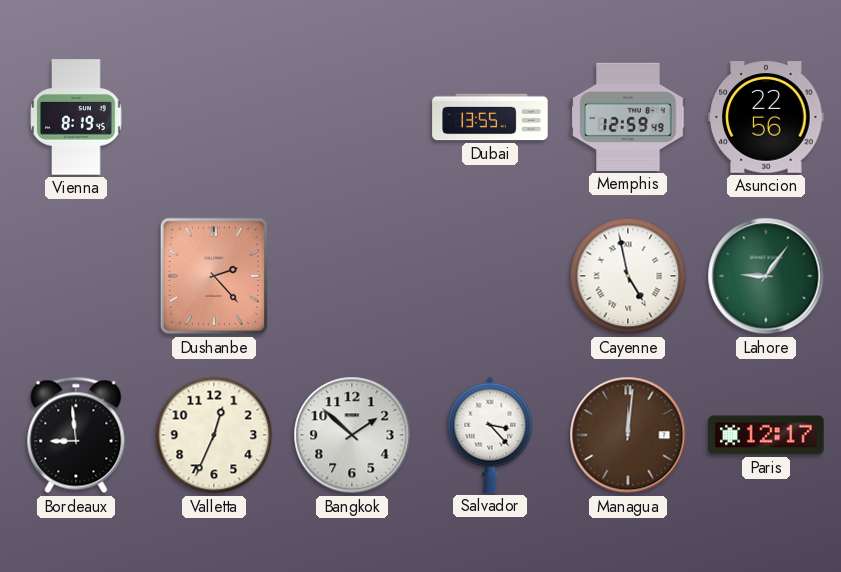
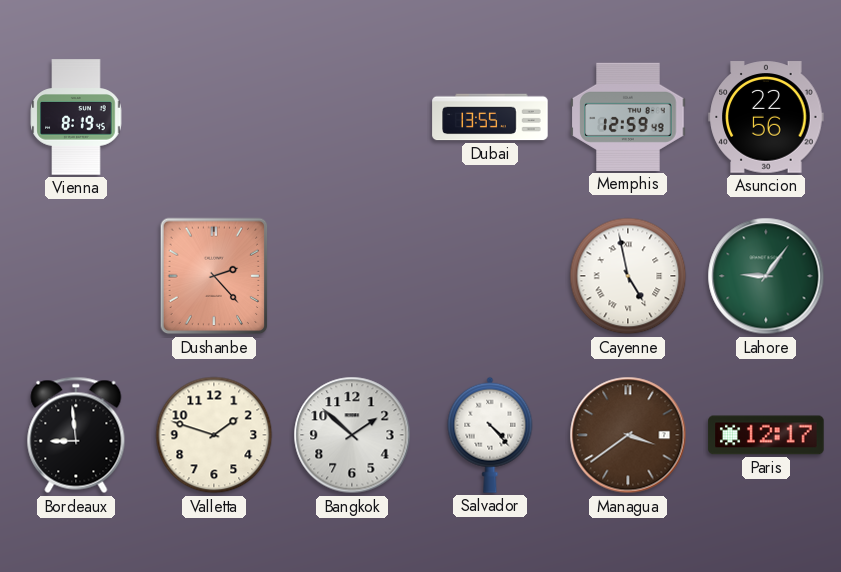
Valletta: 12:34 -> 1:48 (214, 435)
Salvador: 3:23 -> 4:23 (490, 435)
Managua: 12:01 -> 3:39 (628, 435)
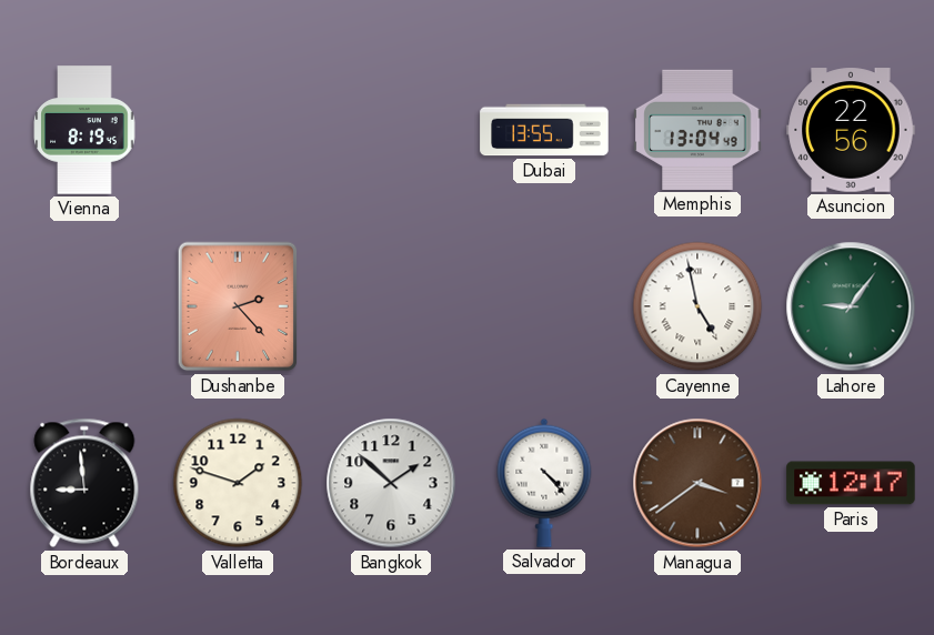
Memphis: 12:59 -> 13:04 (697, 130)
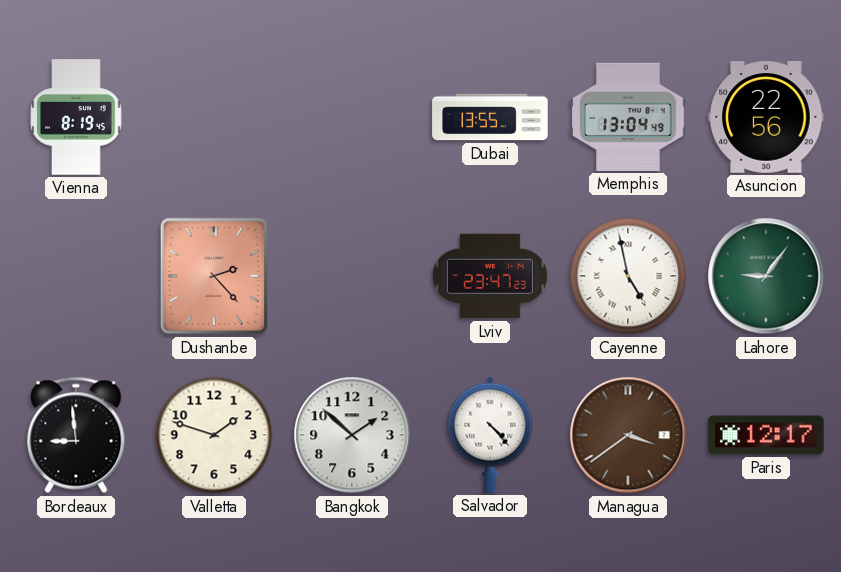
Lviv: none -> 23:47 (490, 276)
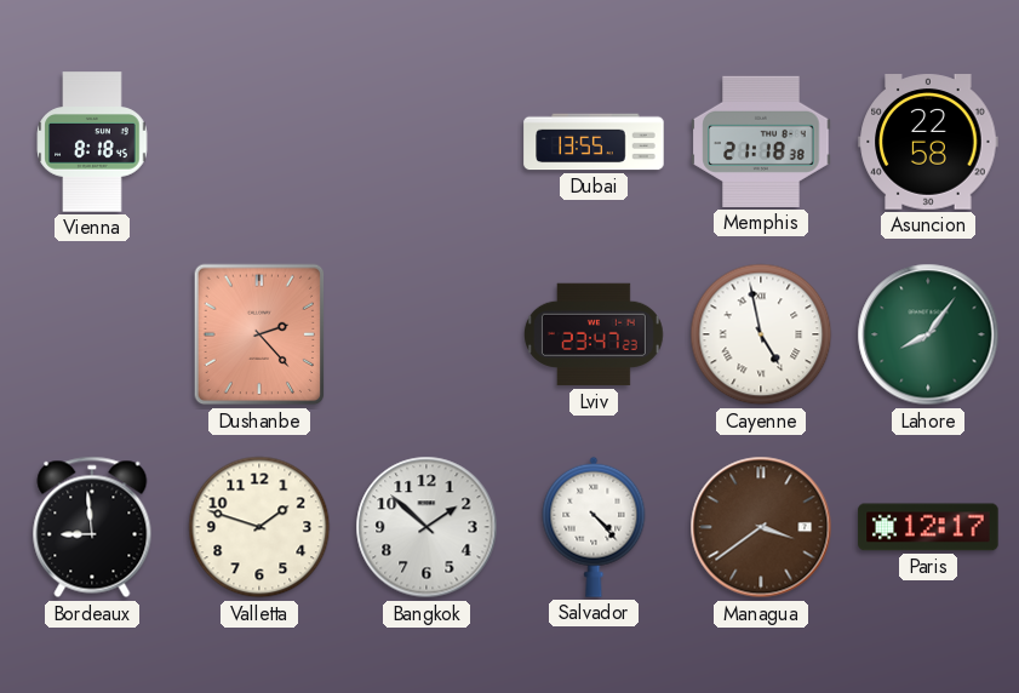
Vienna: 8:19 -> 8:18 (92, 142)
Memphis: 13:04 -> 21:18 (761, 142)
Asuncion: 22:56 -> 22:58 (928, 142)
Lahore: 9:06 -> 8:06 (928, 334)
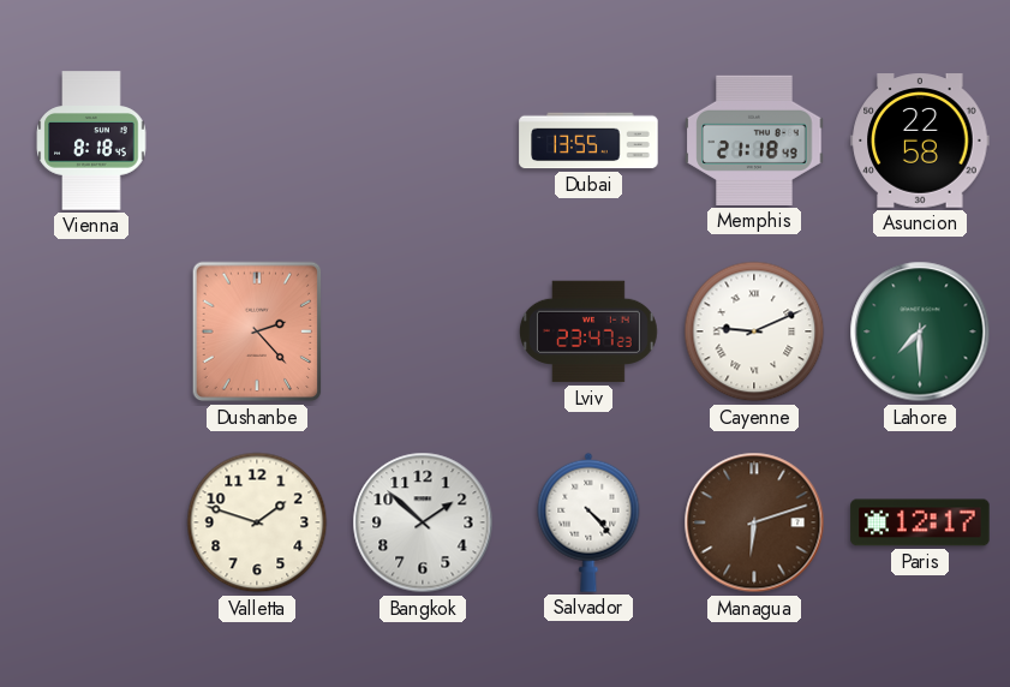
Memphis: 21:18:38 -> 21:18:49 (754, 141)
Cayenne: 4:58 -> 9:11 (754, 331)
Lahore: 8:06 -> 7:30 (920, 331)
Bordeaux: 8:59 -> none (92, 527)
Managua: 3:39 -> 6:12 (754, 522)
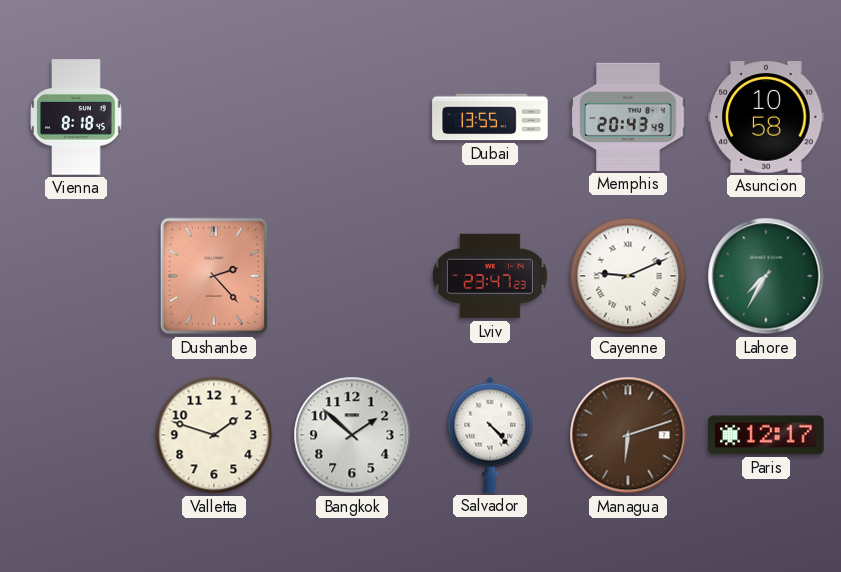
Memphis: 21:18 -> 20:43 (628, 117)
Asuncion: 22:58 -> 10:58 (766, 117)
Lahore: 7:30 -> 7:35 (766, 276)
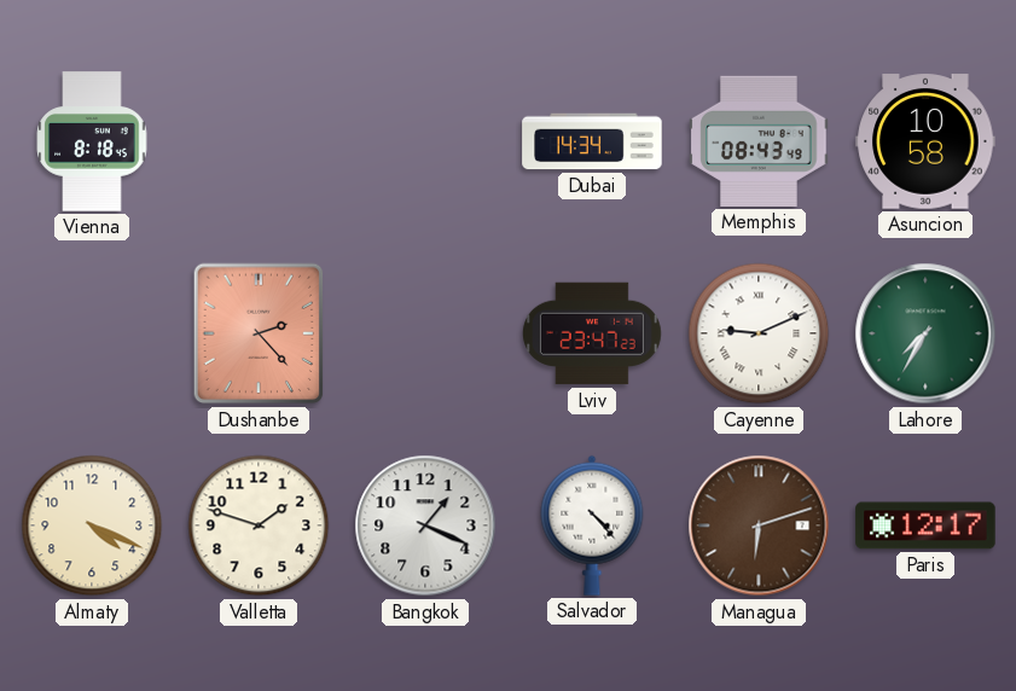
Dubai: 13:55 -> 14:34 (592, 141)
Memphis: 20:43 -> 08:43 (759, 141)
Almaty: none -> 4:19 (92, 525)
Bangkok: 1:52 -> 1:19 (425, 525)
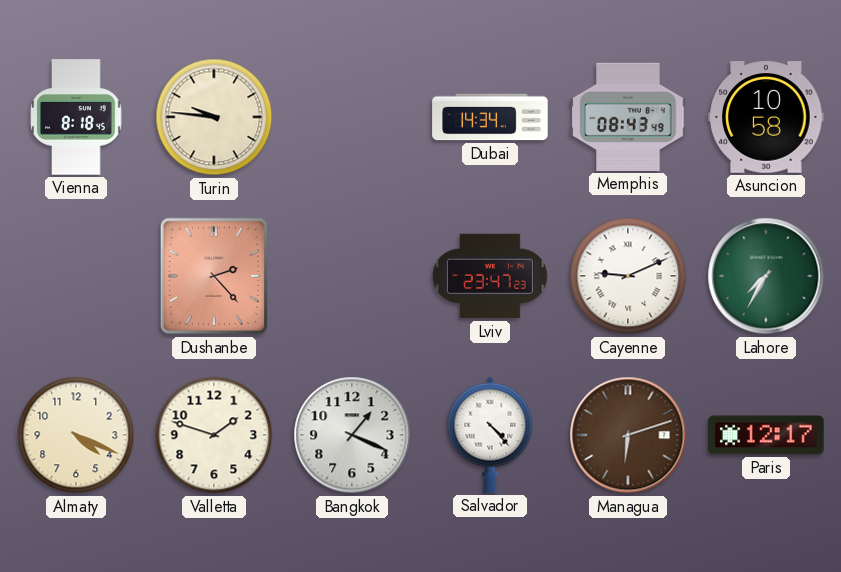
Turin: none -> 9:46 (214, 117)
